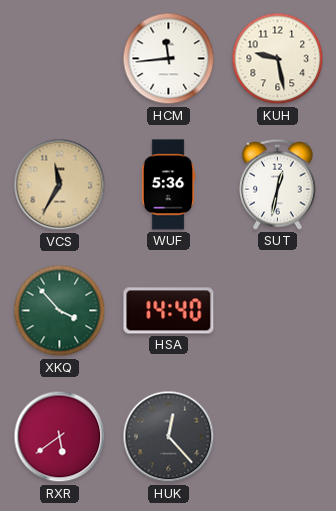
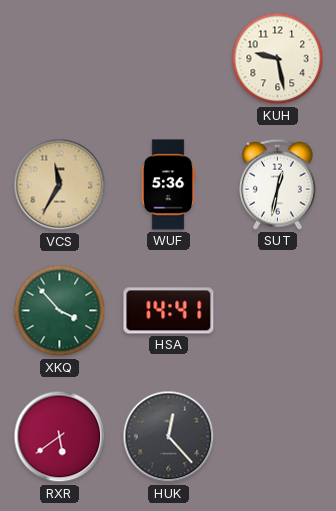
HCM: 11:44 -> none (169, 59)
HSA: 14:40 -> 14:41 (169, 311)
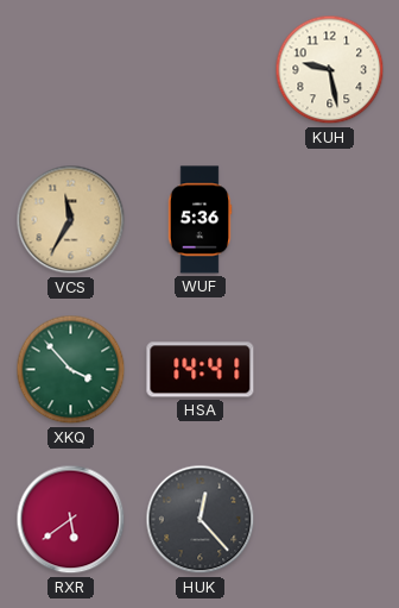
SUT: 12:32 -> none (278, 184)
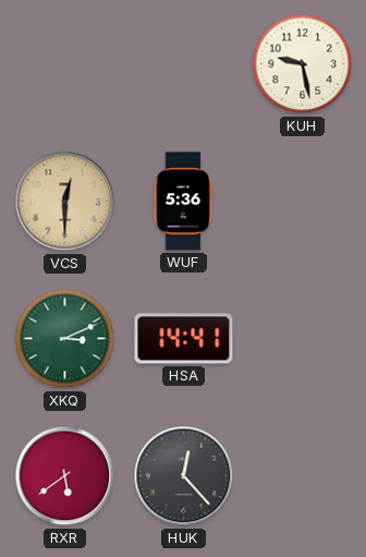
VCS: 11:35 -> 12:30 (65, 202)
XKQ: 3:53 -> 3:11 (65, 339)
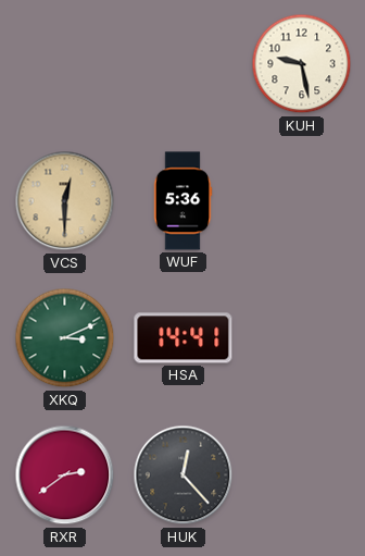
RXR: 5:39 -> 2:39 (65, 475)
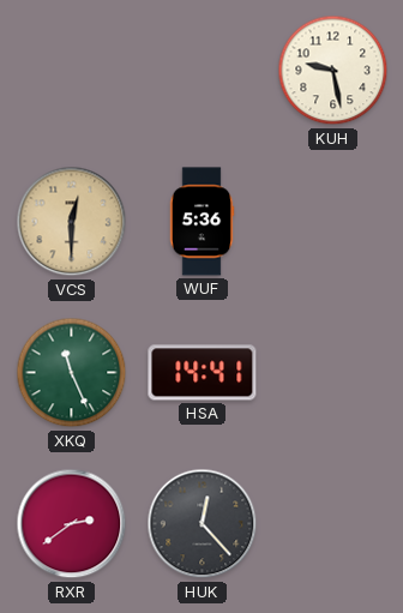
XKQ: 3:11 -> 11:26 (72, 373)
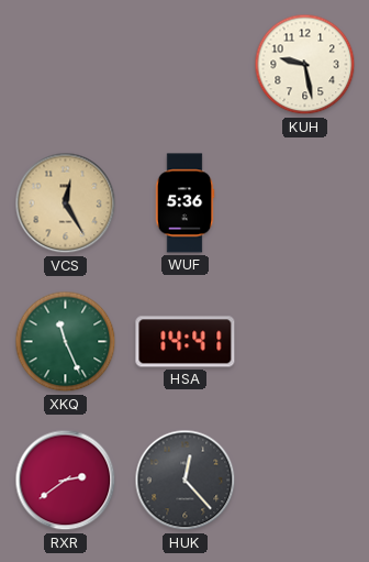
VCS: 12:30 -> 12:25 (66, 203)
